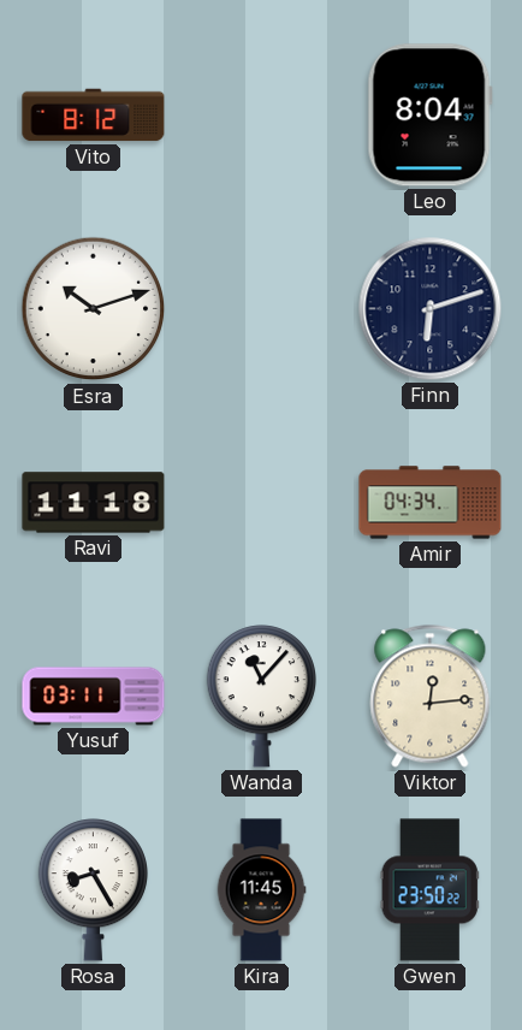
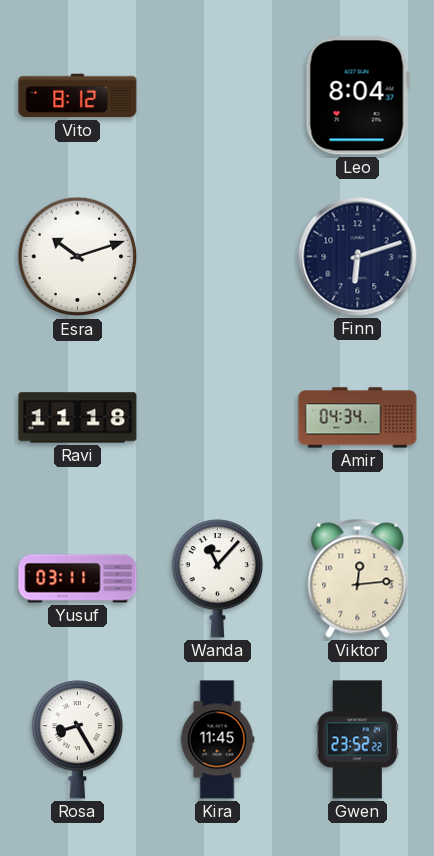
Gwen: 23:50 -> 23:52 (357, 740)
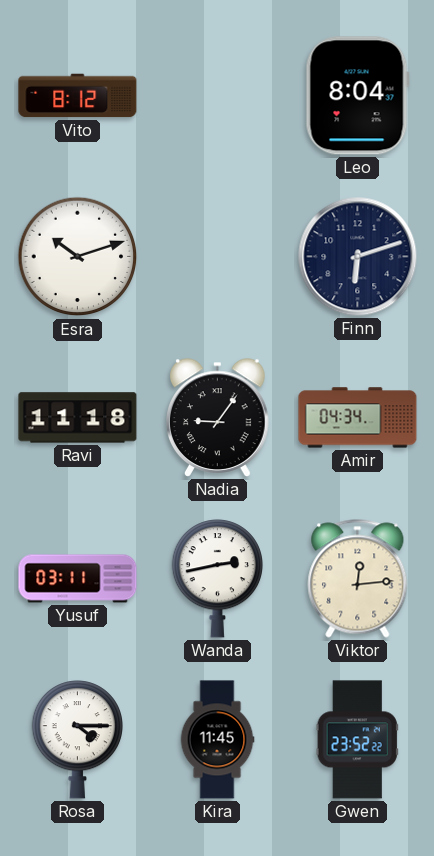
Nadia: none -> 9:06 (218, 418)
Wanda: 11:07 -> 2:43 (217, 579)
Rosa: 8:25 -> 4:15 (77, 740)
